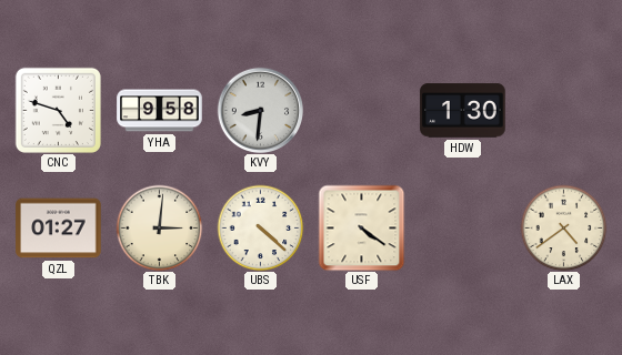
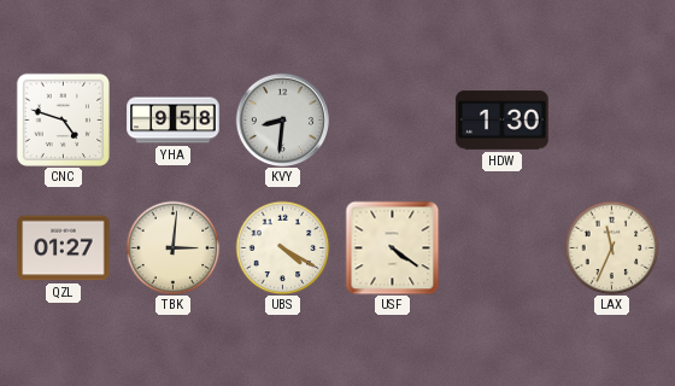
UBS: 4:22 -> 4:20 (282, 247)
LAX: 4:39 -> 11:34 (611, 247)
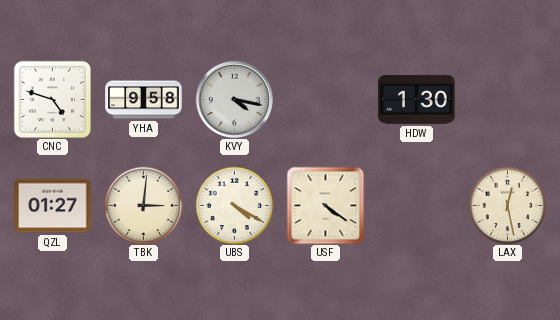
KVY: 8:31 -> 4:17 (234, 99)
LAX: 11:34 -> 12:28 (507, 205)
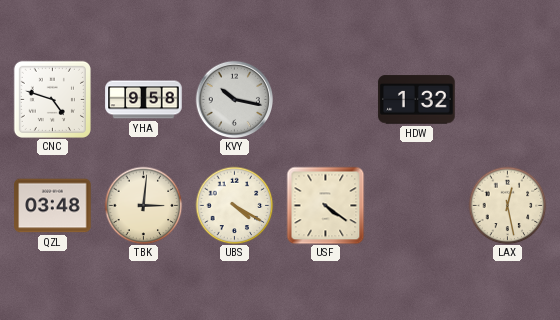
KVY: 4:17 -> 10:17 (234, 99)
HDW: 1:30 -> 1:32 (417, 100)
QZL: 01:27 -> 03:48 (53, 206)
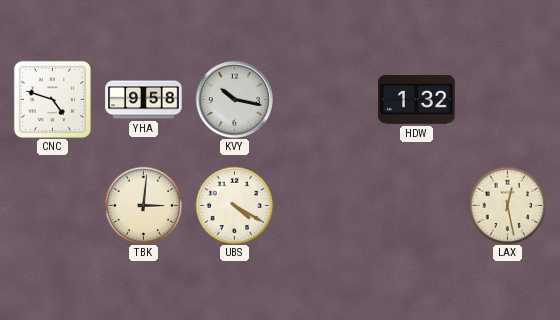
QZL: 03:48 -> none (53, 206)
USF: 4:21 -> none (325, 205)
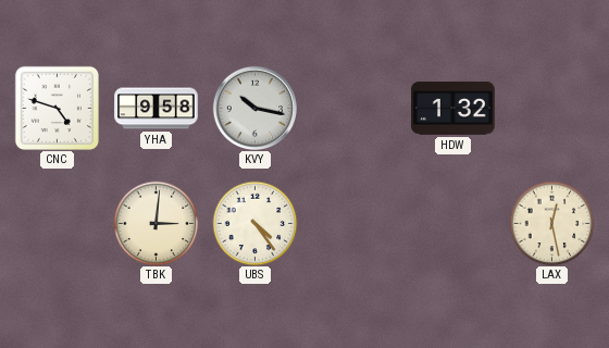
UBS: 4:20 -> 4:24 (254, 223)
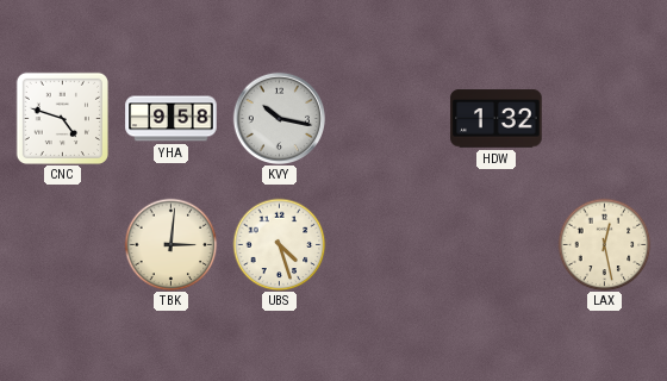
UBS: 4:24 -> 4:27 (279, 244)
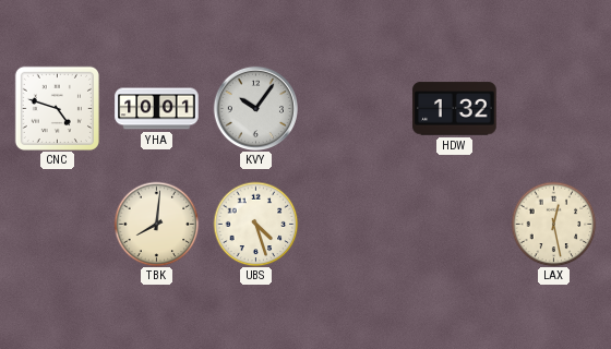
YHA: 9:58 -> 10:01 (157, 109)
KVY: 10:17 -> 10:06 (255, 108)
TBK: 3:01 -> 8:01 (156, 224)
